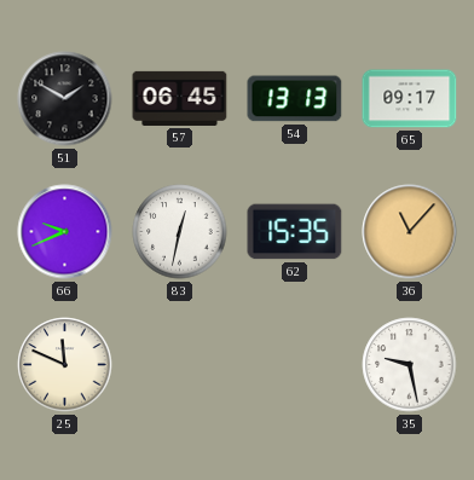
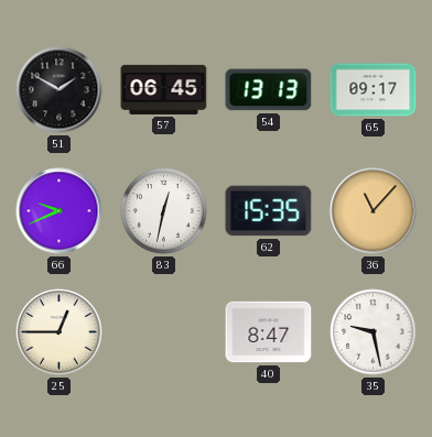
25: 11:49 -> 12:45 (60, 332)
40: none -> 8:47 (269, 332)
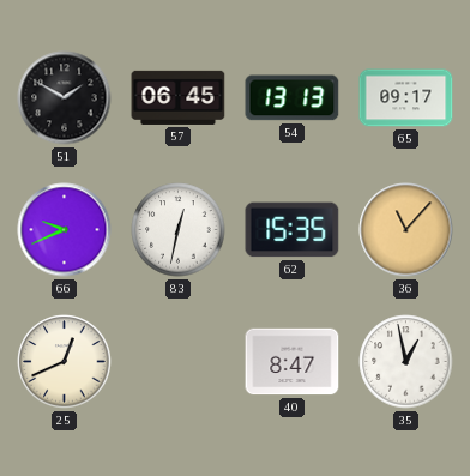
25: 12:45 -> 12:41 (65, 362)
35: 9:28 -> 12:58 (406, 362)
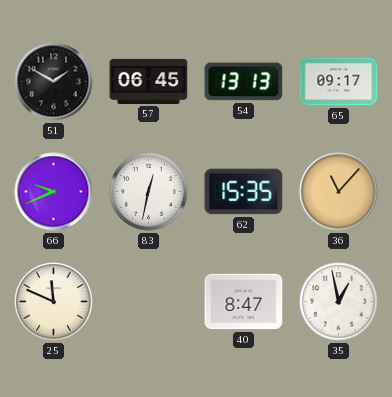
25: 12:41 -> 11:49 (54, 302)
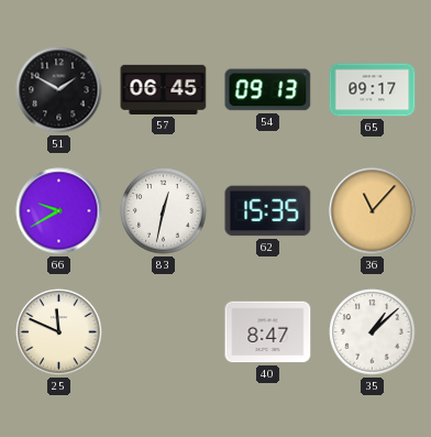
54: 13:13 -> 09:13 (268, 90)
66: 9:41 -> 9:40 (59, 211)
35: 12:58 -> 1:08 (373, 332)
